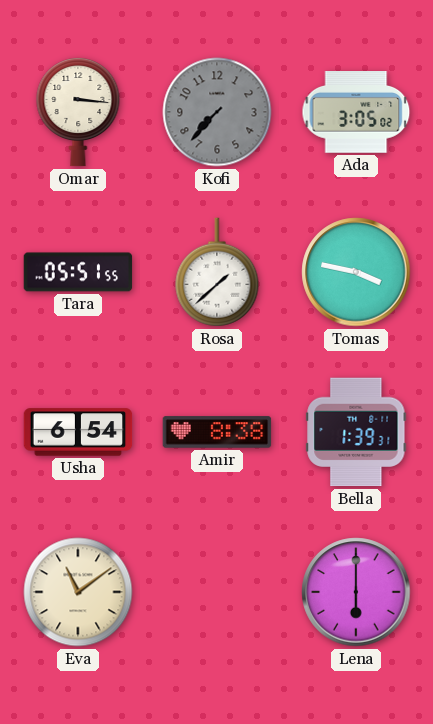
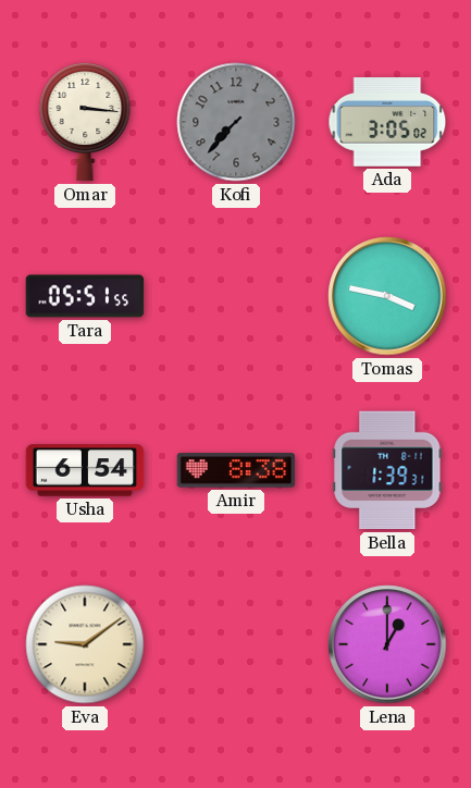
Rosa: 1:38 -> none (217, 272)
Eva: 11:09 -> 9:09 (85, 644)
Lena: 6:00 -> 1:00 (387, 644)
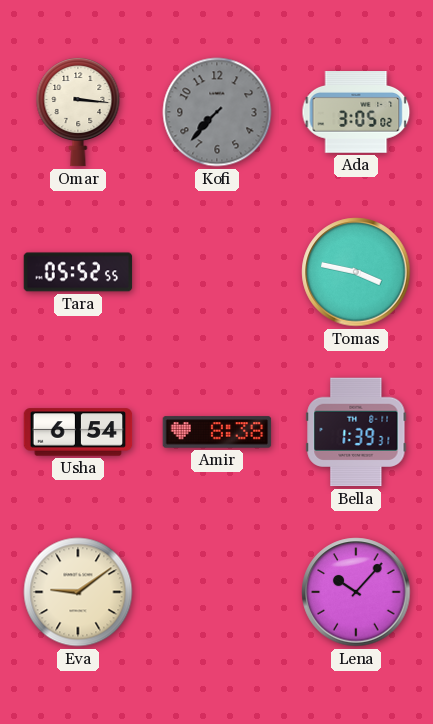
Tara: 05:51 -> 05:52 (78, 272)
Lena: 1:00 -> 10:07 (356, 592)
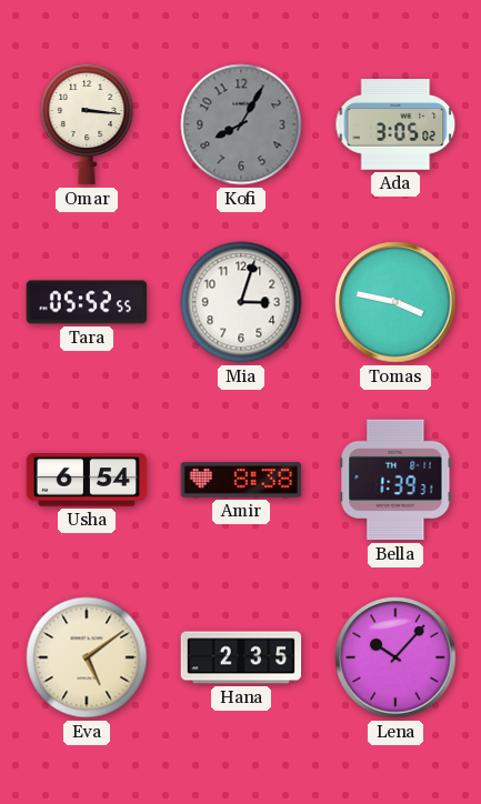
Kofi: 7:37 -> 8:05 (241, 124)
Mia: none -> 3:03 (241, 302)
Eva: 9:09 -> 5:09 (87, 657)
Hana: none -> 2:35 (241, 657)
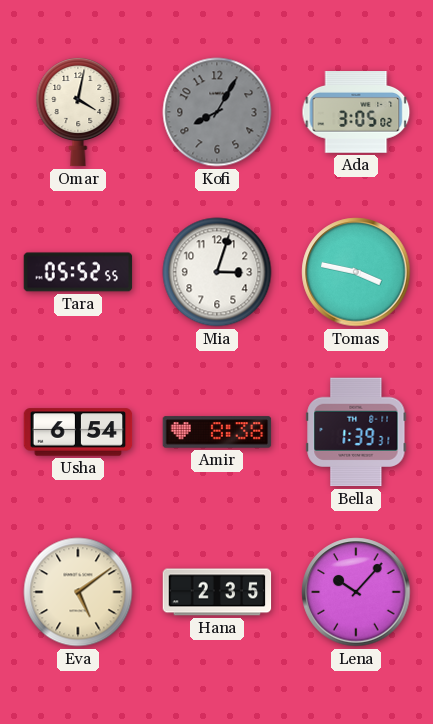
Omar: 3:16 -> 4:02 (78, 112)
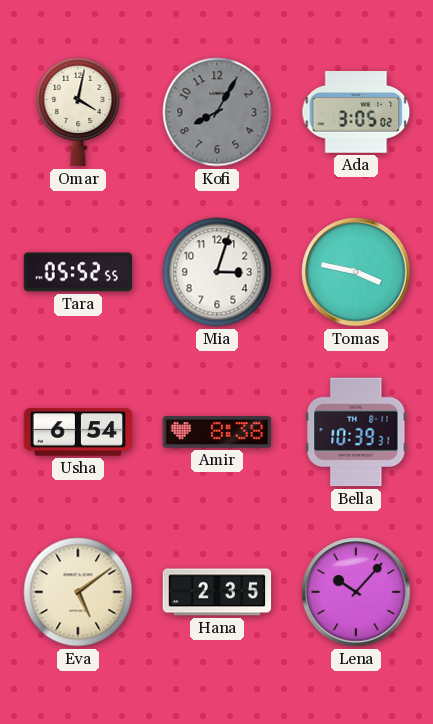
Bella: 1:39 -> 10:39 (356, 432)
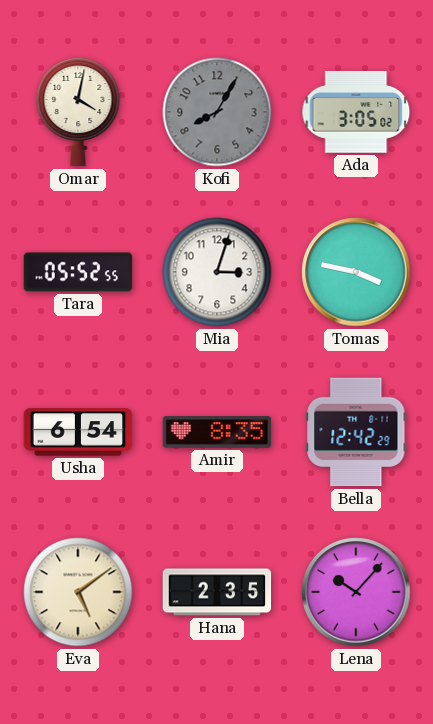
Amir: 8:38 -> 8:35 (217, 432)
Bella: 10:39 -> 12:42 (356, 432)
